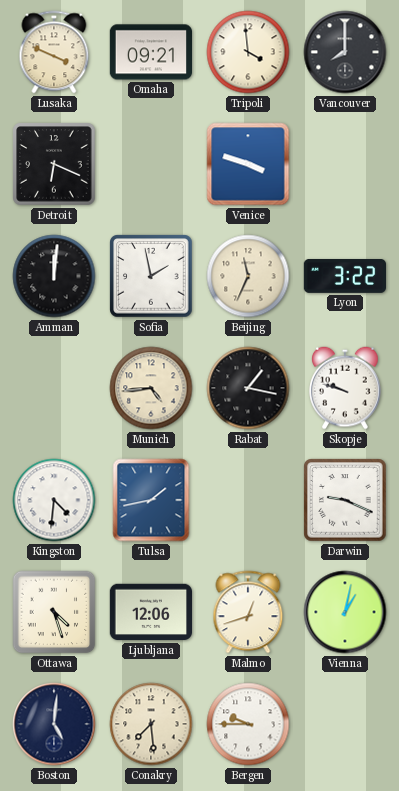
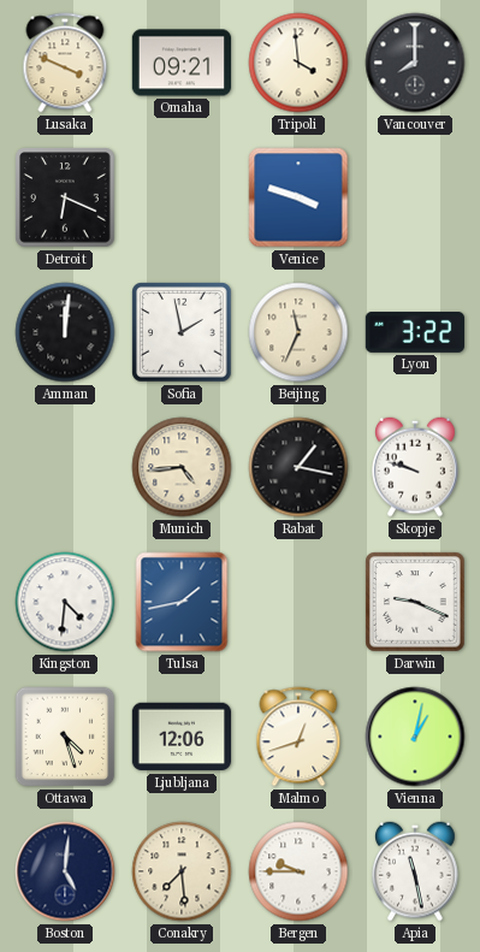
Apia: none -> 11:28 (415, 871)
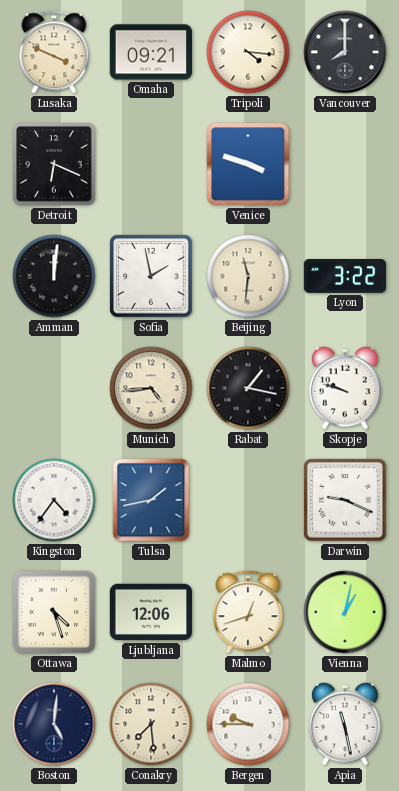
Tripoli: 3:59 -> 4:16 (248, 52)
Beijing: 11:34 -> 11:31 (248, 276)
Kingston: 4:31 -> 4:36 (54, 500)
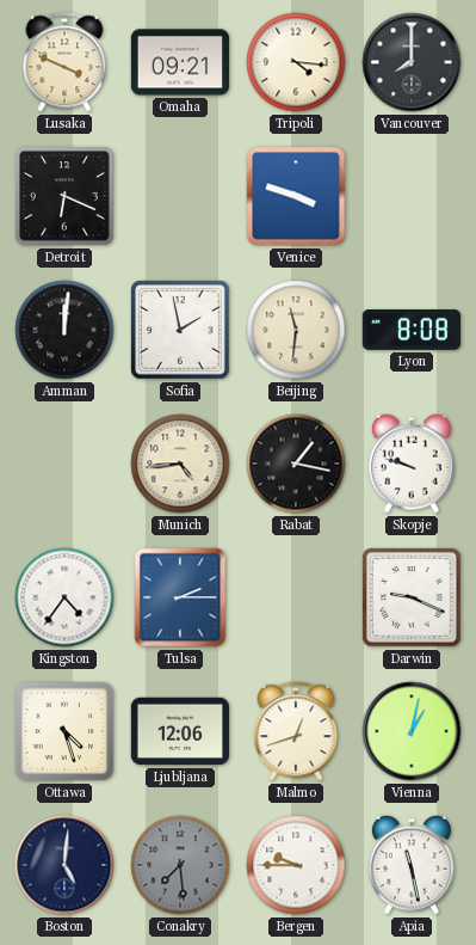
Lyon: 3:22 -> 8:08 (410, 331)
Tulsa: 1:43 -> 2:15 (180, 597)
Conakry dial: cream -> grey (180, 865)
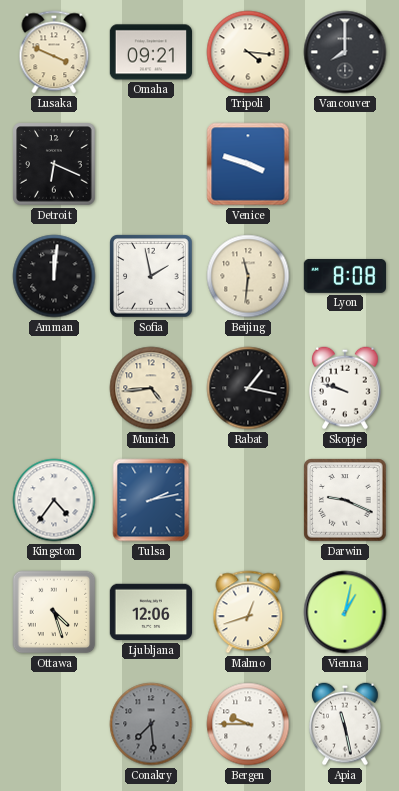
Tulsa: 2:15 -> 2:13 (151, 500)
Boston: 5:01 -> none (64, 865)
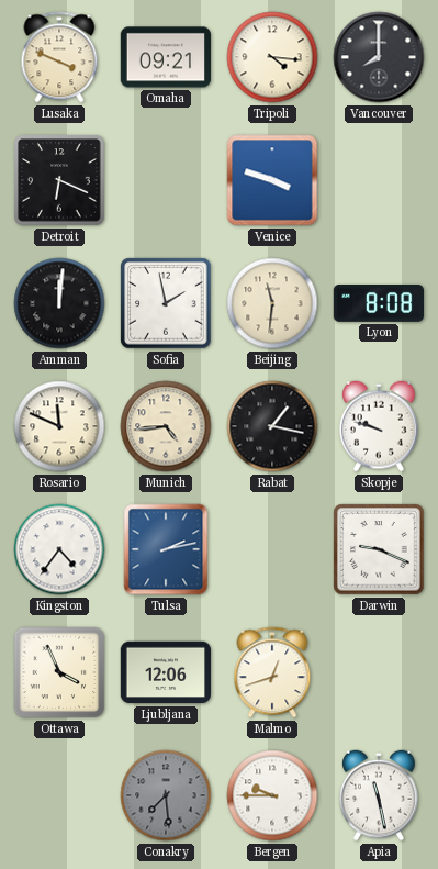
Rosario: none -> 11:49 (59, 426)
Ottawa: 4:27 -> 3:56 (59, 672)
Vienna: 1:02 -> none (345, 612)
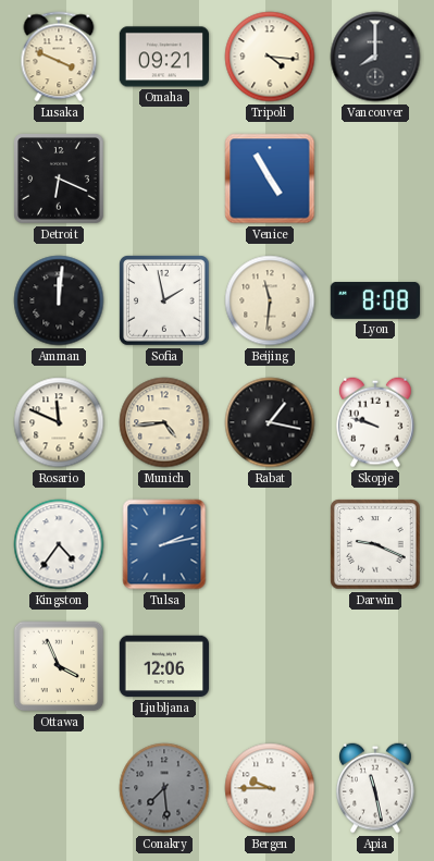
Venice: 3:48 -> 4:55 (270, 179)
Malmo: 12:42 -> none (272, 672)
